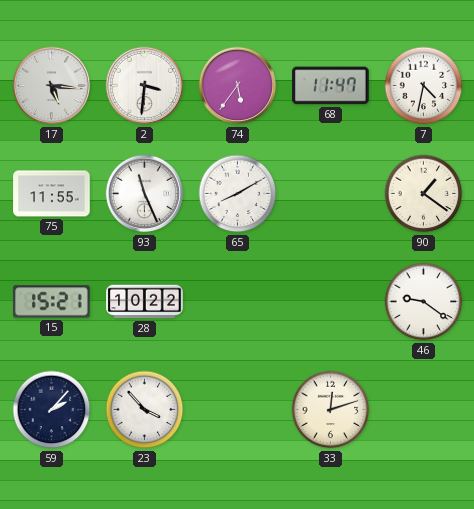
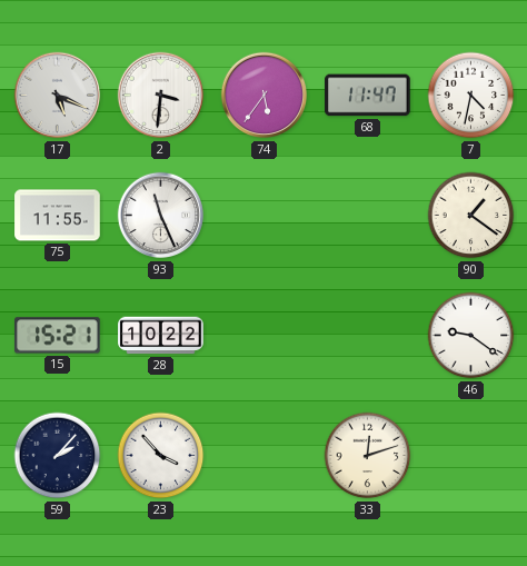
17: 5:16 -> 5:19 (58, 96)
65: 8:10 -> none (238, 194)
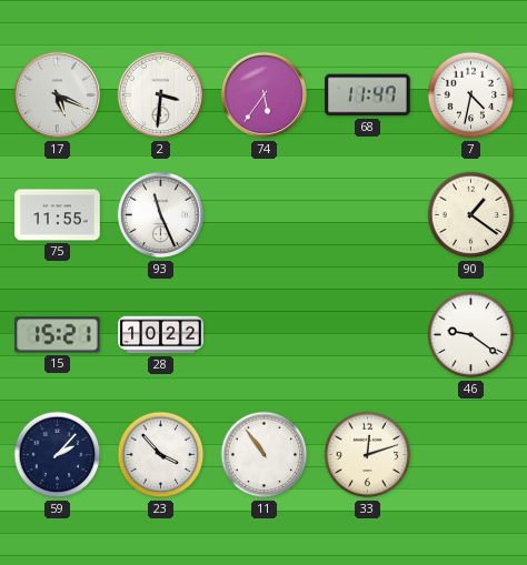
11: none -> 10:54 (265, 455)
